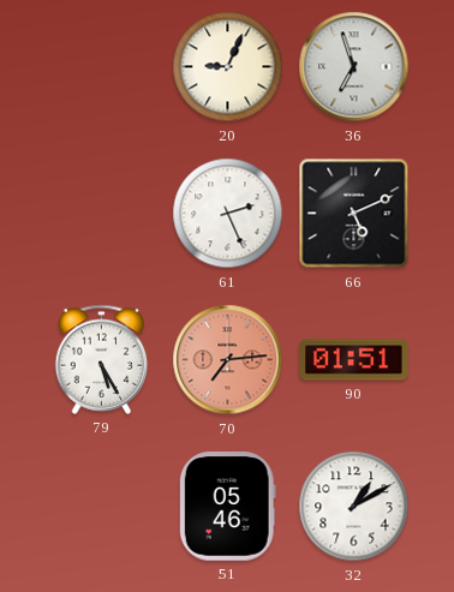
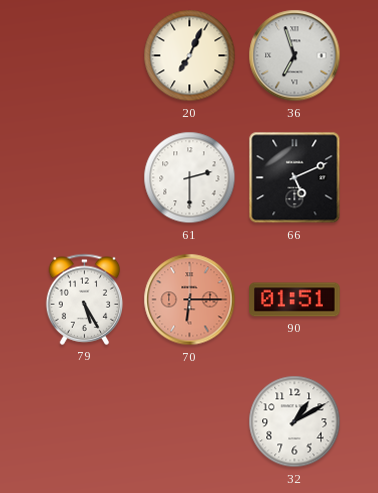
20: 9:04 -> 7:04 (190, 56)
61: 2:26 -> 2:30 (190, 178)
70: 7:14 -> 6:15 (190, 300)
51: 05:46 -> none (227, 507)
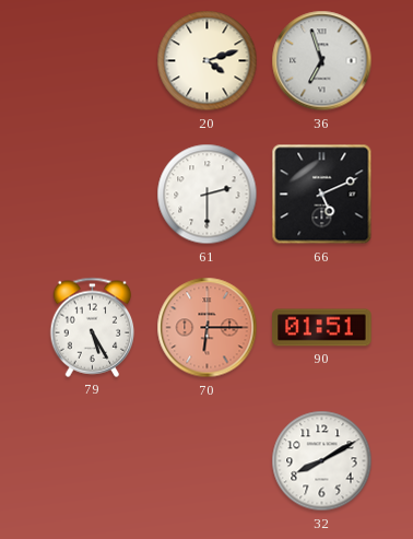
20: 7:04 -> 4:12 (208, 61)
32: 1:10 -> 8:10 (322, 461)
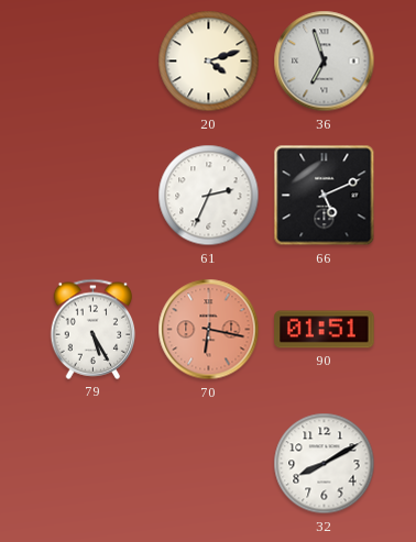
61: 2:30 -> 2:34 (209, 196)
70: 6:15 -> 6:17 (209, 330)
